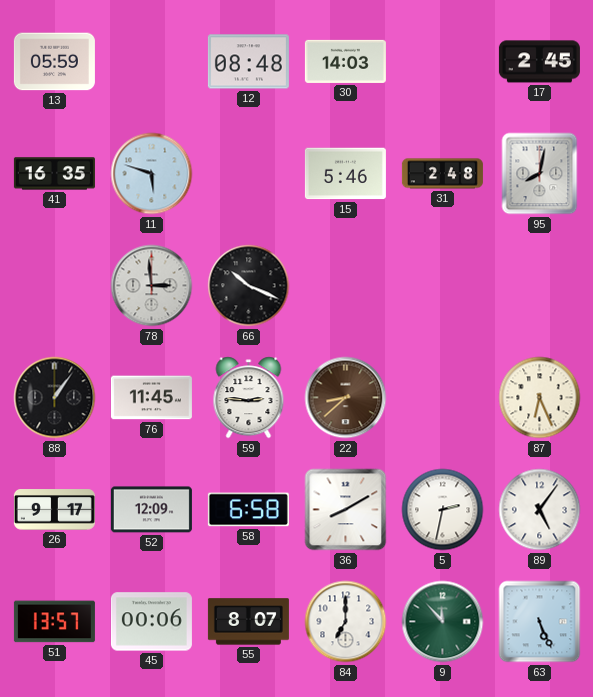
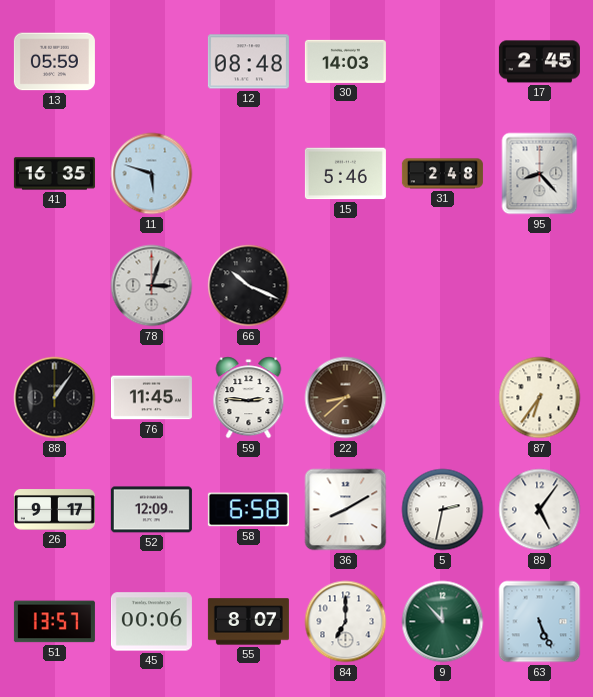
95: 8:02 -> 8:23 (540, 174)
78: 2:59 -> 3:03 (152, 286)
87: 6:26 -> 6:36 (540, 398)
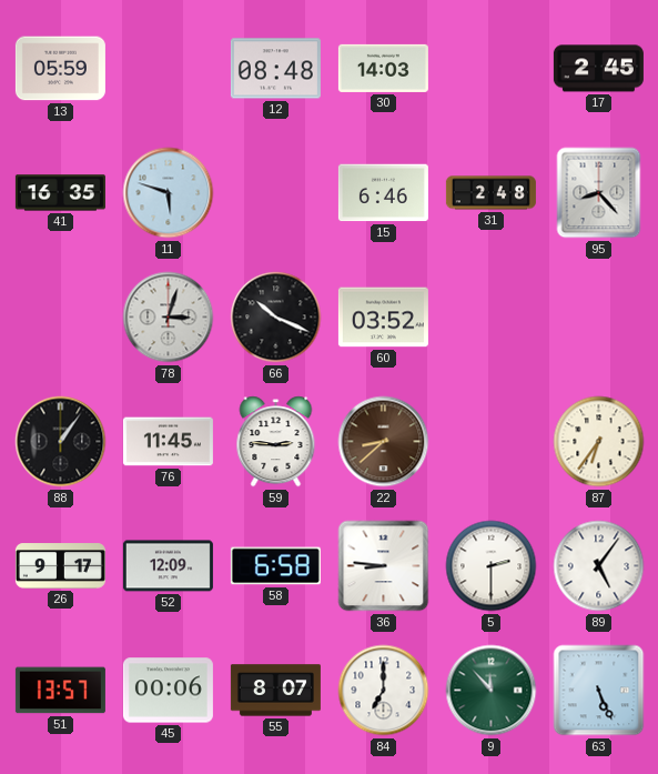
15: 5:46 -> 6:46 (383, 193)
60: none -> 03:52 (383, 318)
36: 8:10 -> 8:46 (384, 566)
5: 2:32 -> 2:30 (492, 566)
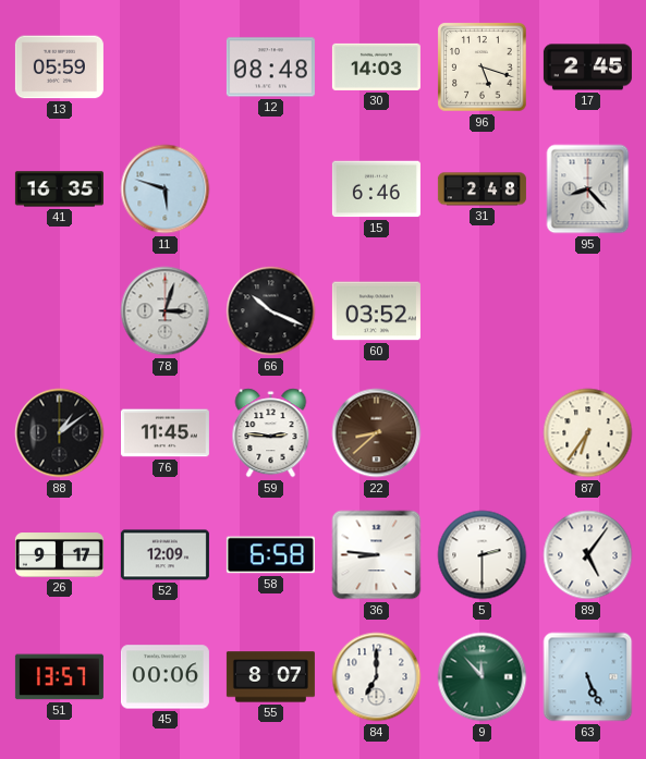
96: none -> 5:18 (483, 68)
88: 1:06 -> 1:09 (60, 433)
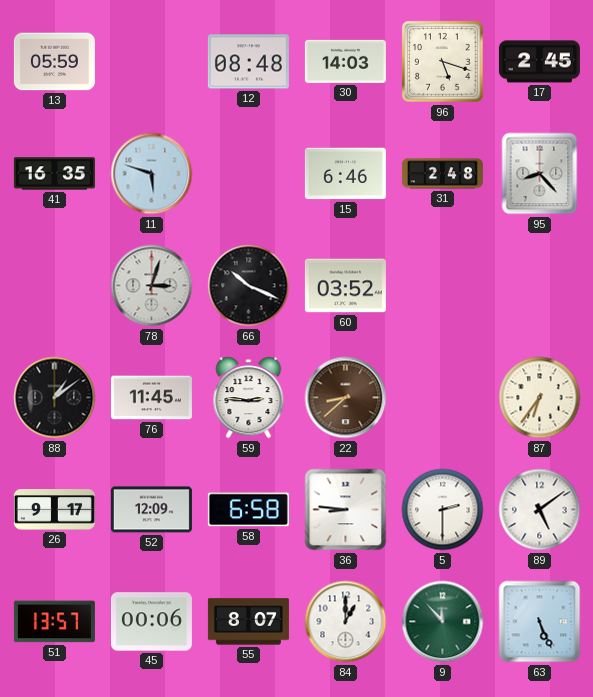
89: 5:06 -> 5:09 (540, 510)
84: 7:00 -> 1:00 (346, 622)
